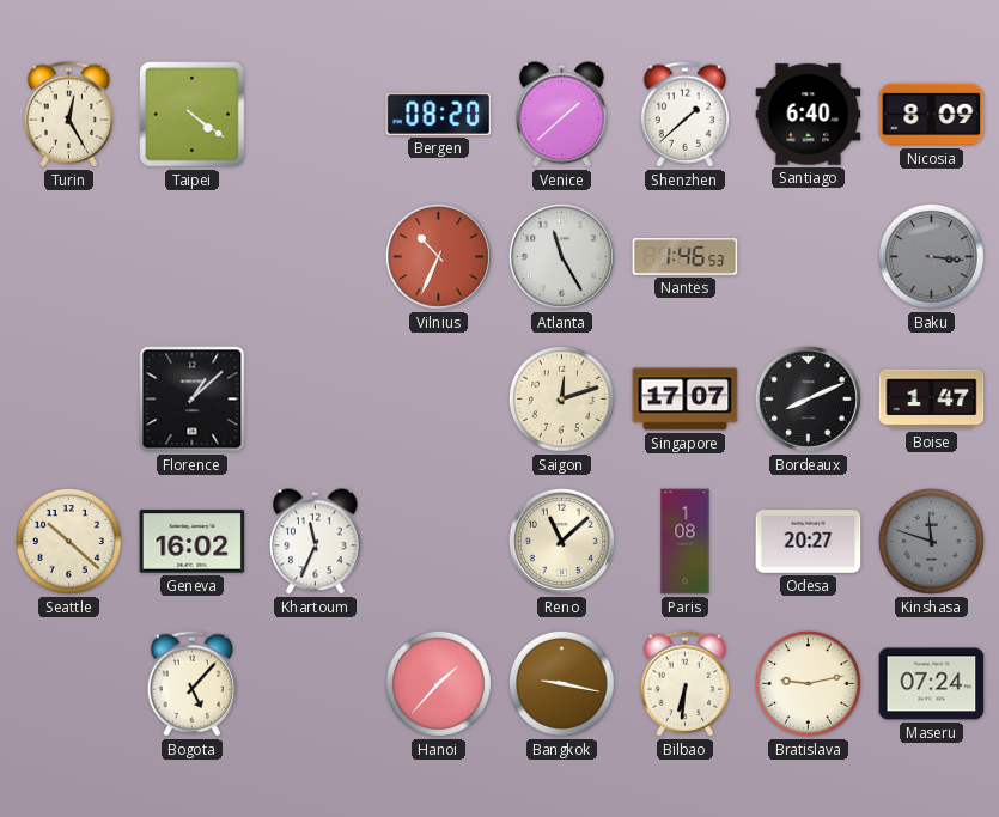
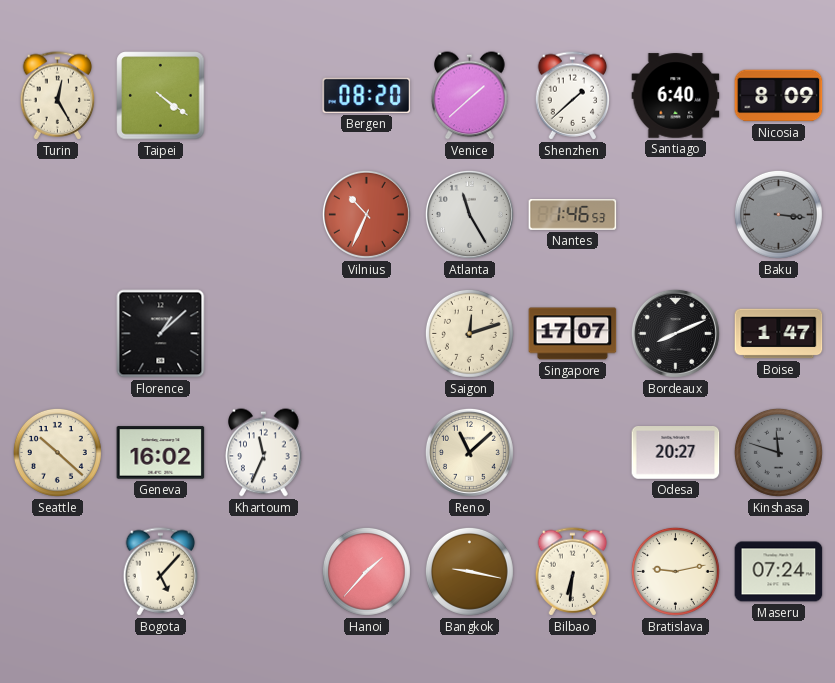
Paris: 1:08 -> none (686, 542)
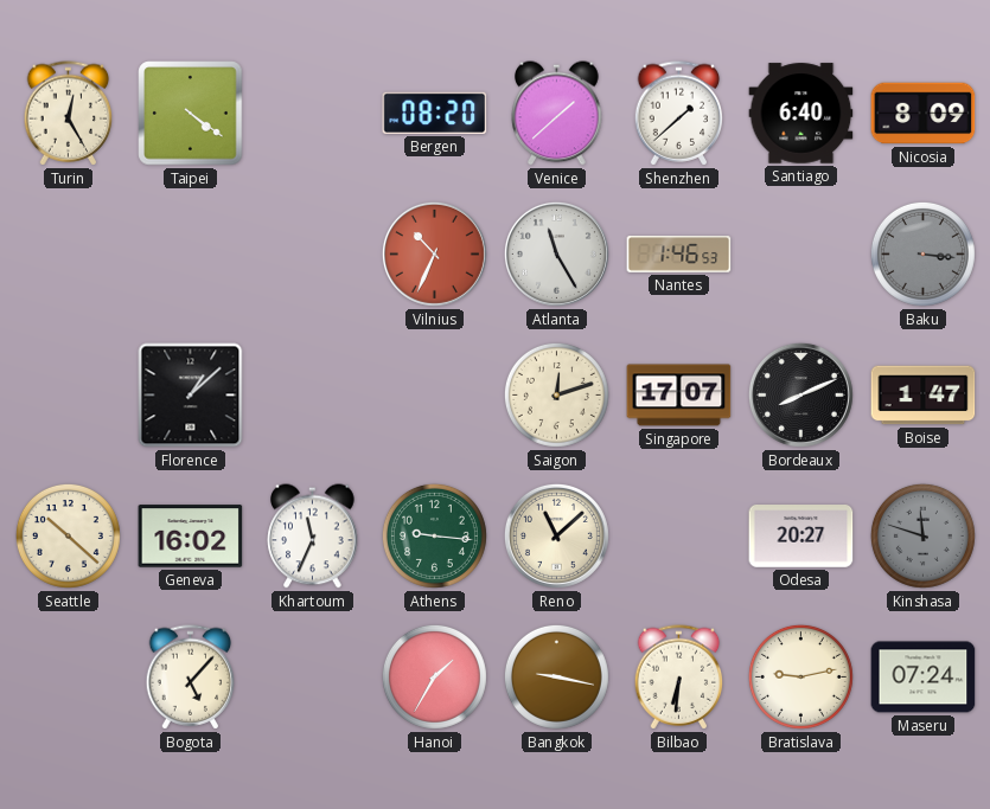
Athens: none -> 9:16 (434, 535)
Hanoi: 1:37 -> 1:35 (434, 676)
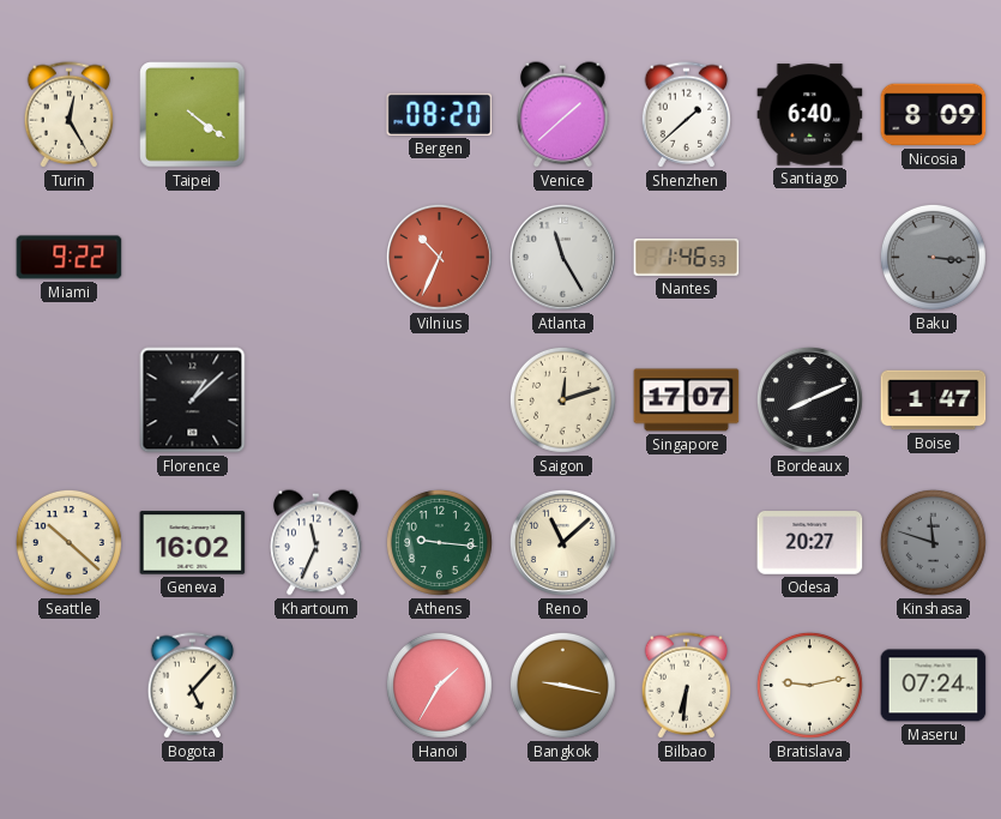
Miami: none -> 9:22 (70, 258)
